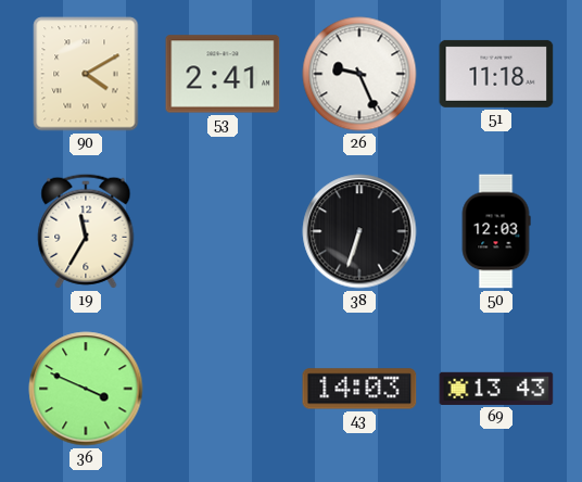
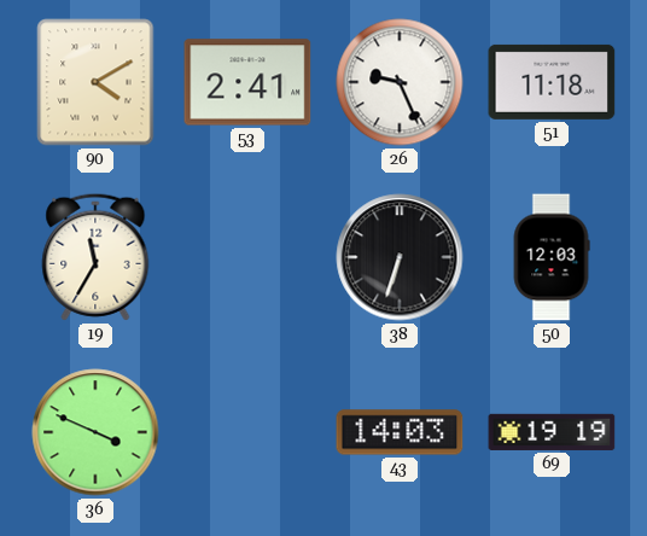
69: 13:43 -> 19:19 (552, 432)
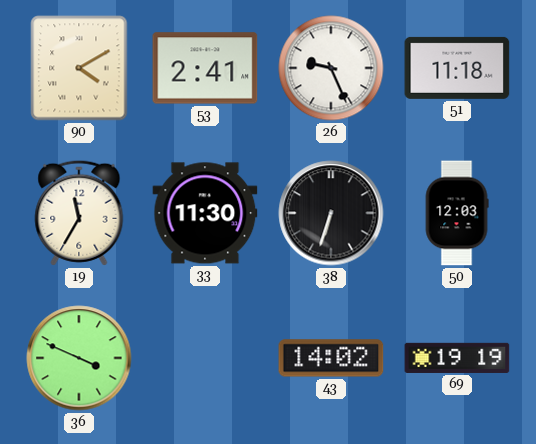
33: none -> 11:30 (205, 213)
43: 14:03 -> 14:02 (331, 358)
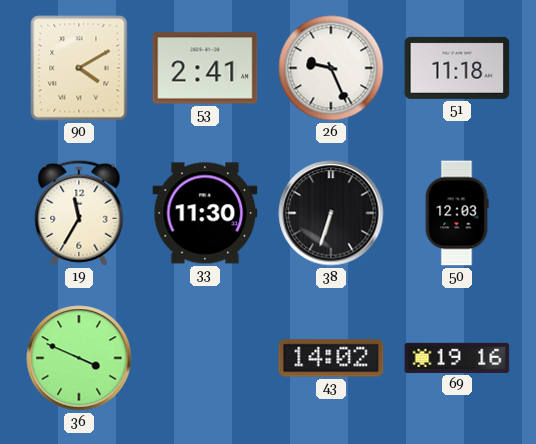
69: 19:19 -> 19:16 (457, 358)
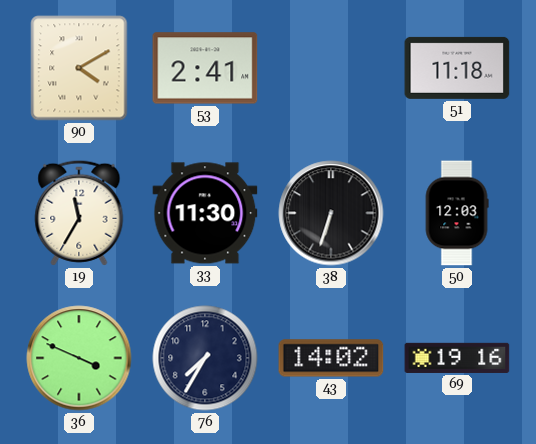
26: 9:26 -> none (331, 68)
76: none -> 7:35 (205, 358)
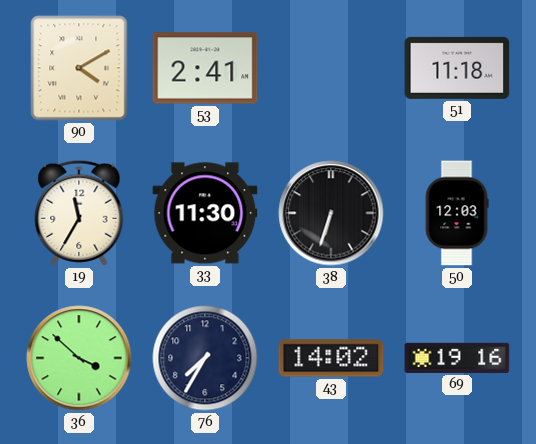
36: 3:49 -> 3:52 (79, 358)
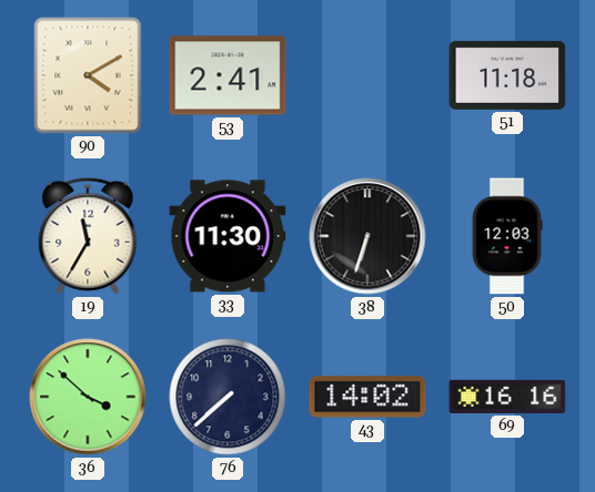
76: 7:35 -> 7:38 (228, 397)
69: 19:16 -> 16:16 (507, 397)
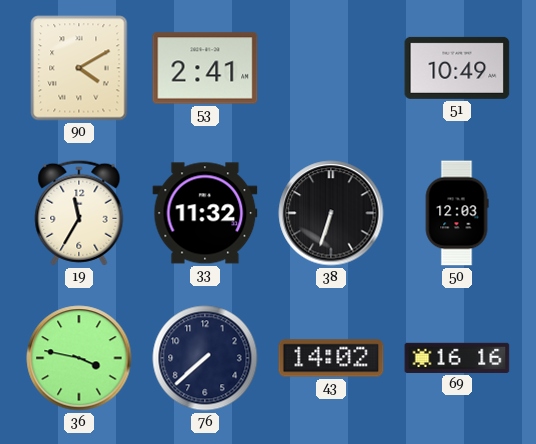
51: 11:18 -> 10:49 (457, 68)
33: 11:30 -> 11:32 (205, 213)
36: 3:52 -> 3:47 (79, 358)
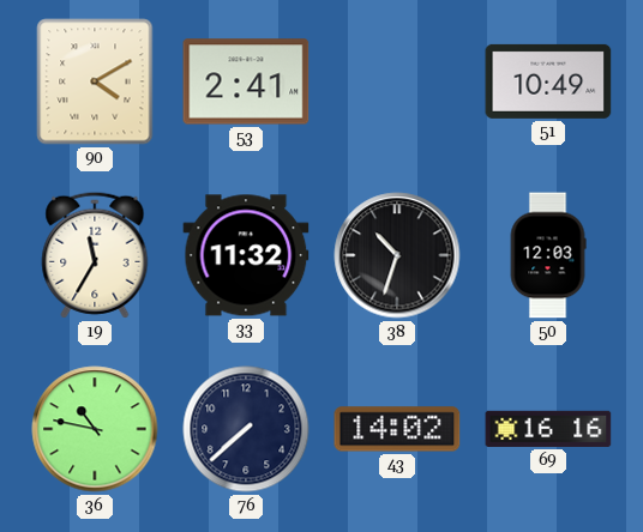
38: 6:33 -> 10:33 (397, 255)
36: 3:47 -> 10:47 (95, 429)
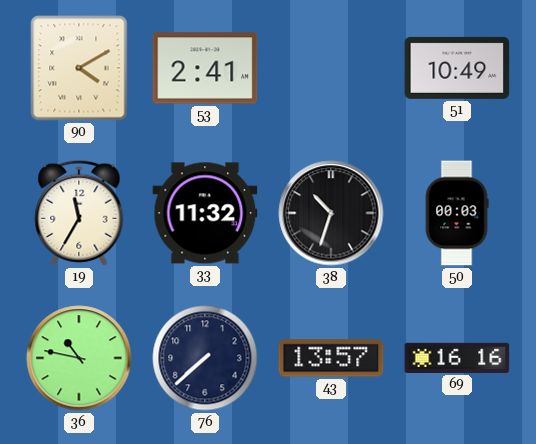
50: 12:03 -> 00:03 (457, 213)
43: 14:02 -> 13:57 (331, 358)
